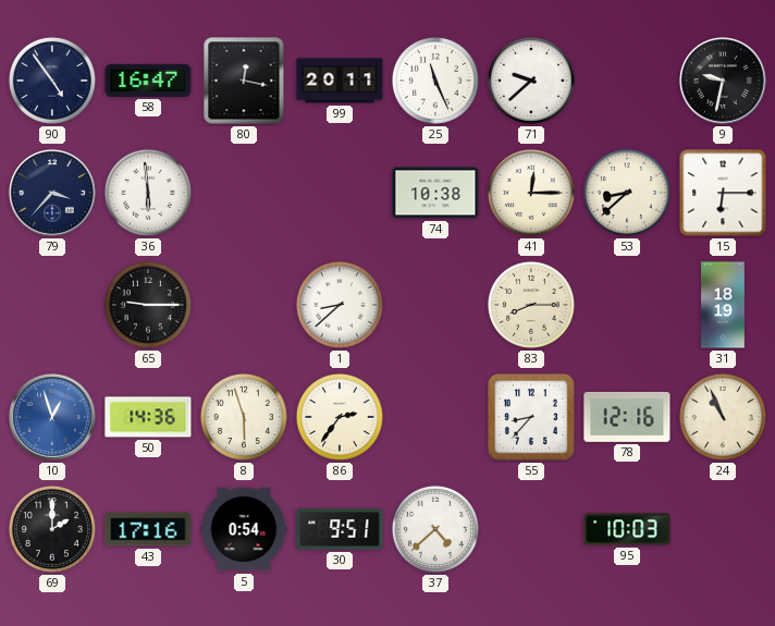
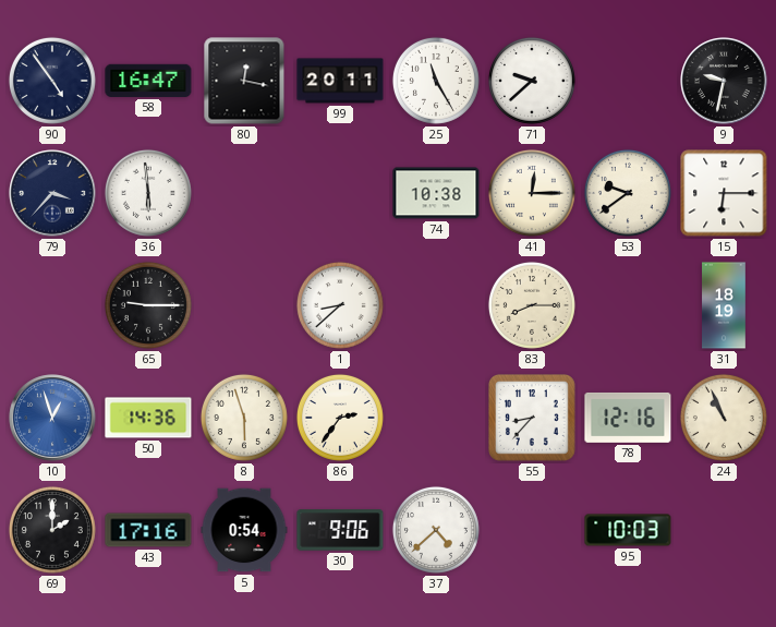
25: 11:26 -> 11:25 (436, 81)
53: 8:38 -> 9:39 (628, 193)
30: 9:51 -> 9:06 (340, 530)
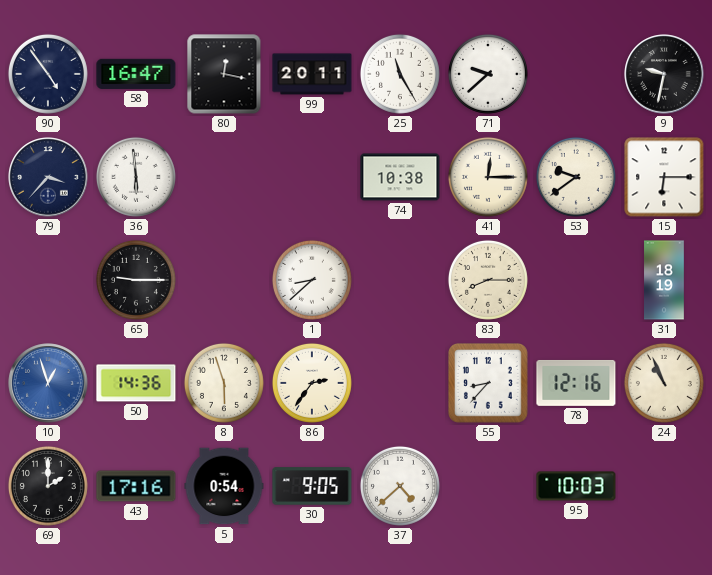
30: 9:06 -> 9:05 (312, 486)
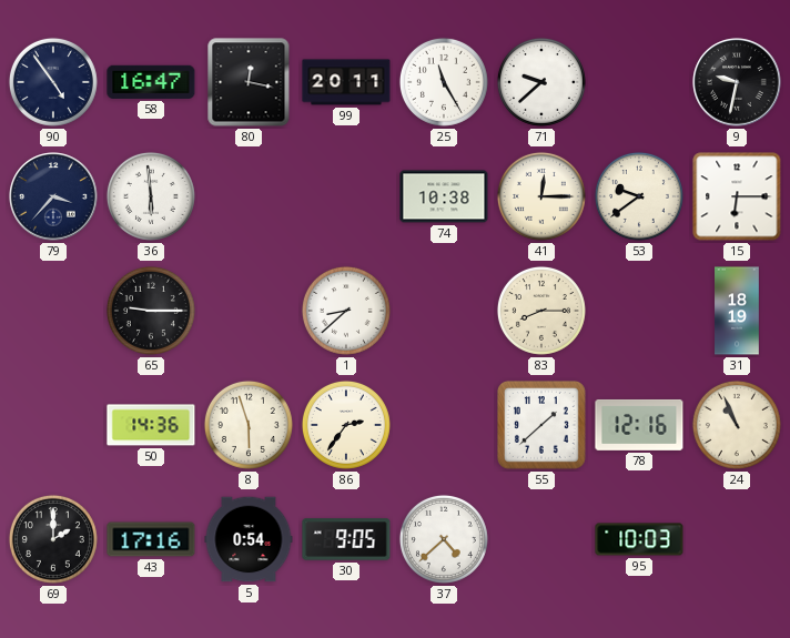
10: 12:57 -> none (48, 383)
55: 8:37 -> 1:38 (543, 426)
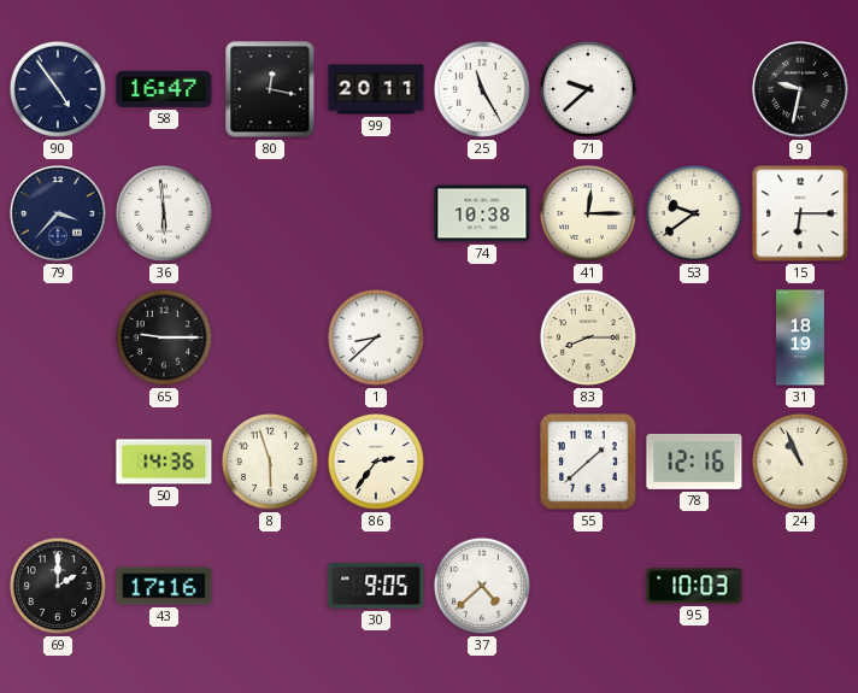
5: 0:54 -> none (249, 539)
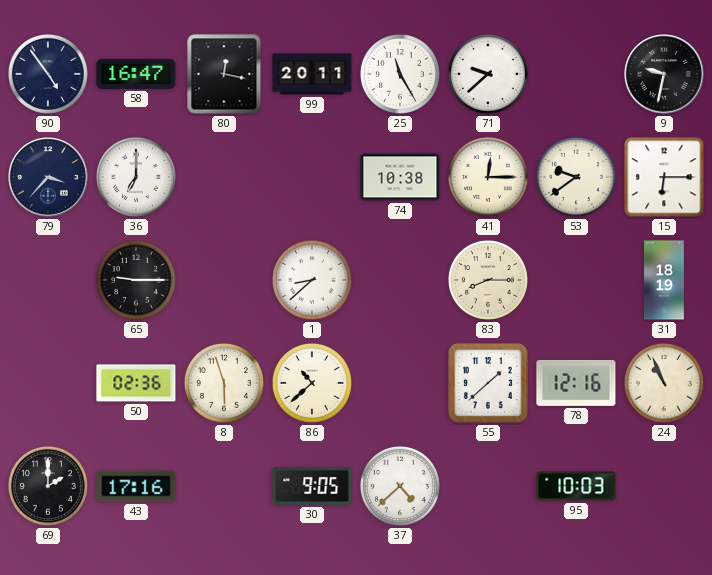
36: 5:59 -> 7:00 (136, 177)
50: 14:36 -> 02:36 (136, 383)
86: 2:36 -> 10:38 (312, 383)
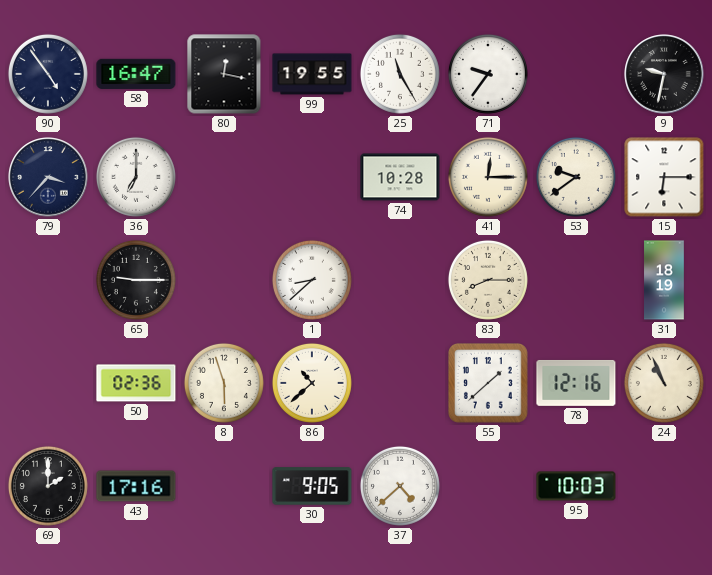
99: 20:11 -> 19:55 (312, 74)
71: 9:38 -> 9:36 (488, 74)
74: 10:38 -> 10:28 (400, 177)
